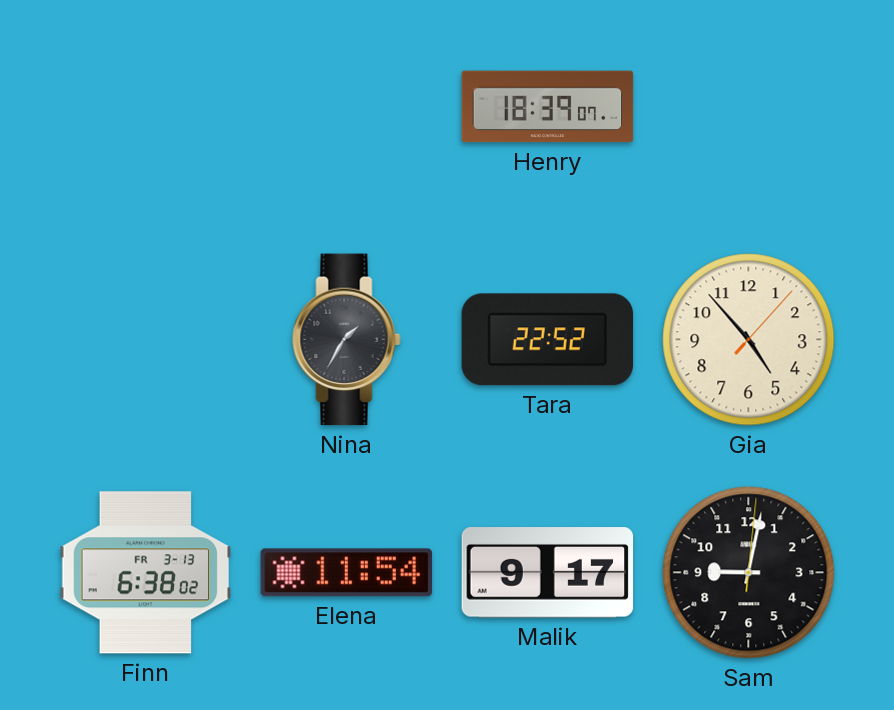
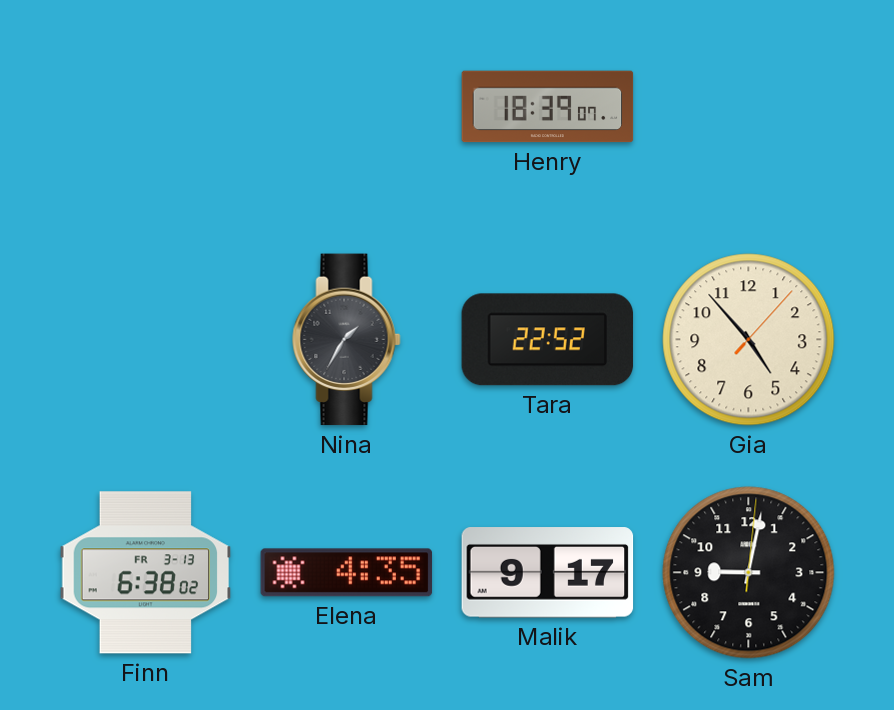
Elena: 11:54 -> 4:35 (347, 573)
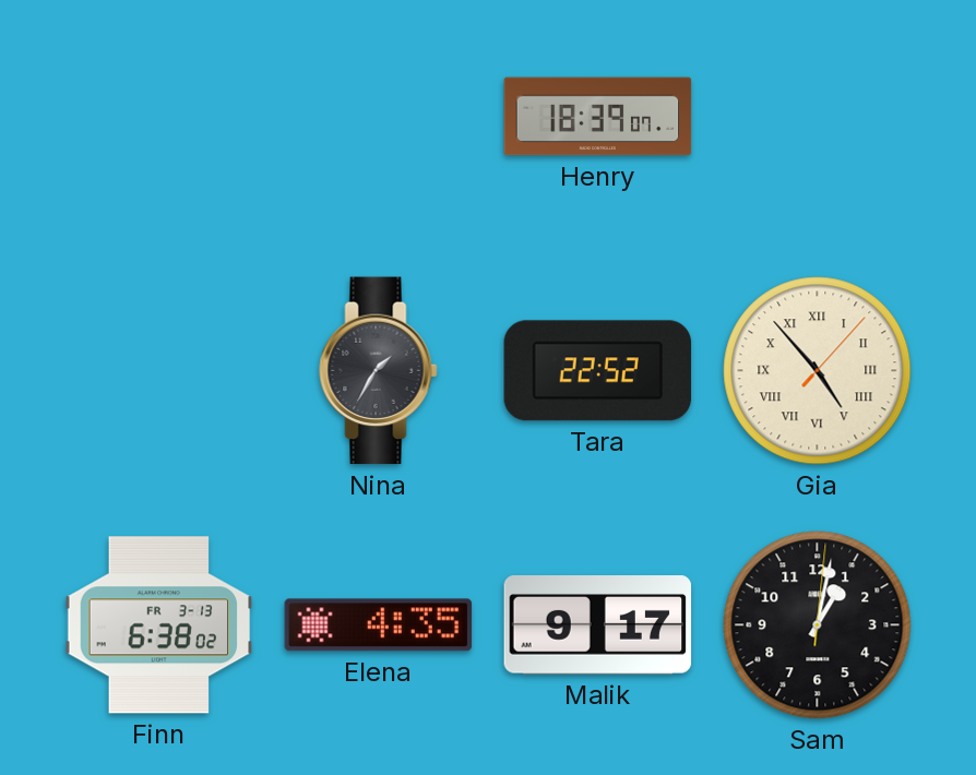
Gia numerals: Arabic -> Roman (818, 371)
Sam: 9:02 -> 1:02 (818, 625)
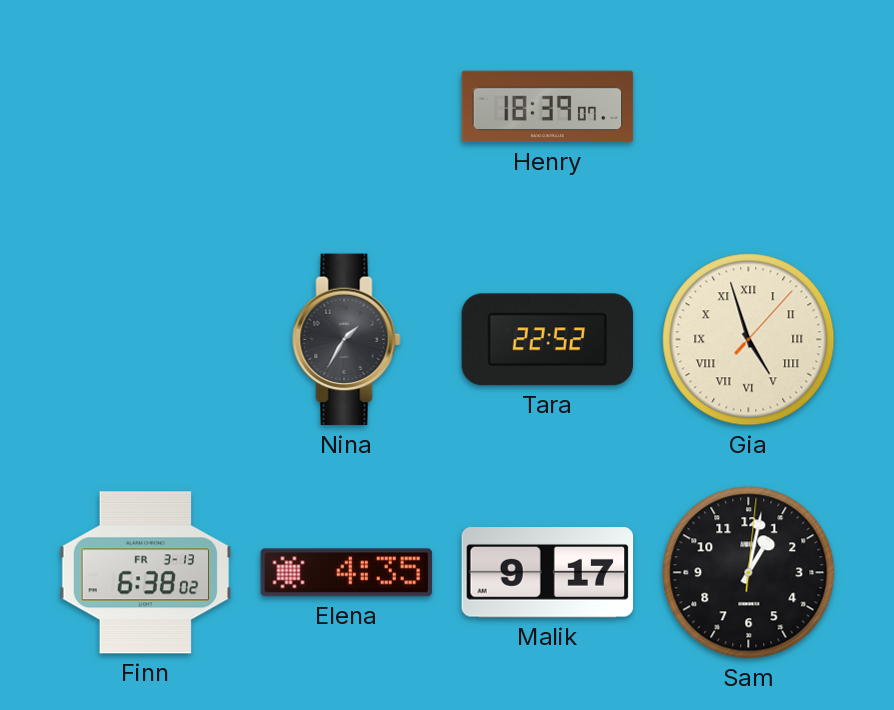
Gia: 4:53 -> 4:57 (749, 340)
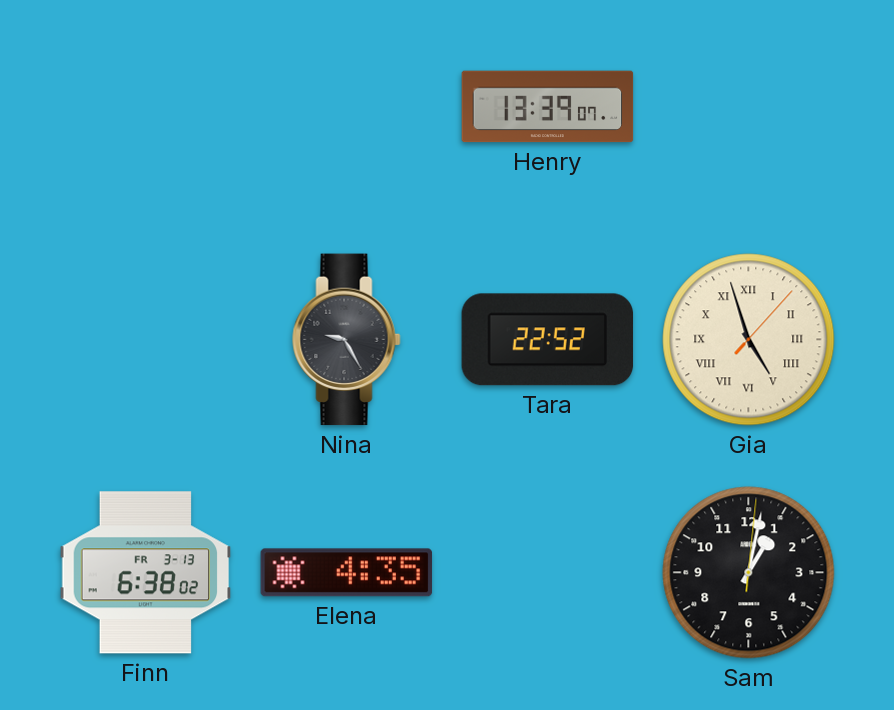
Henry: 18:39 -> 13:39 (548, 107)
Nina: 1:35 -> 9:25 (347, 340)
Malik: 9:17 -> none (548, 573)
